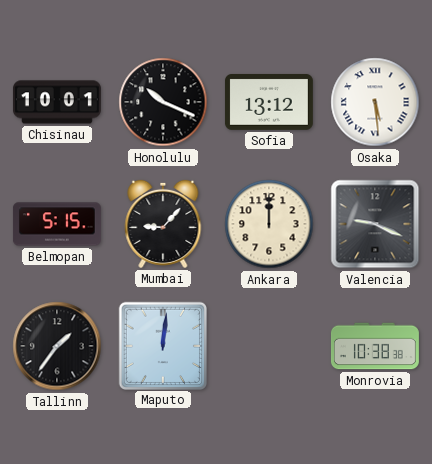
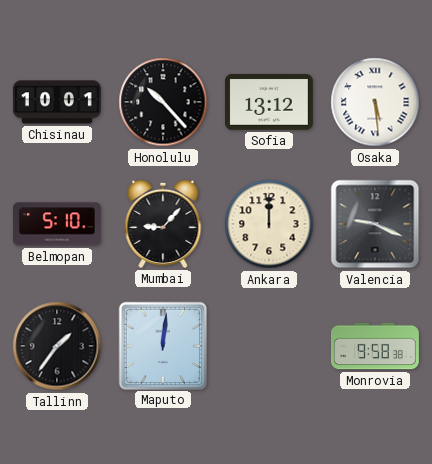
Honolulu: 10:19 -> 10:23 (163, 102)
Belmopan: 5:15 -> 5:10 (57, 224)
Monrovia: 10:38 -> 9:58 (375, 346)
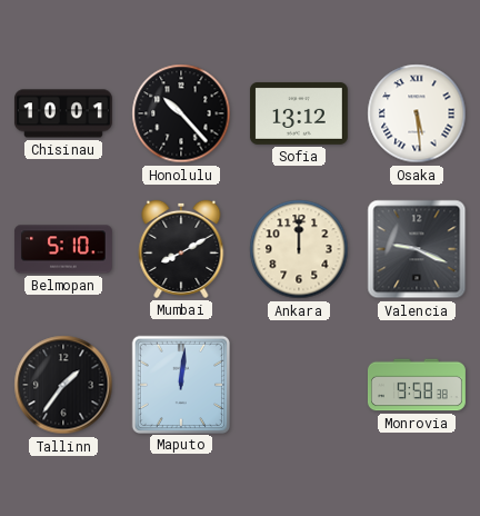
Mumbai: 9:07 -> 8:10 (181, 249)
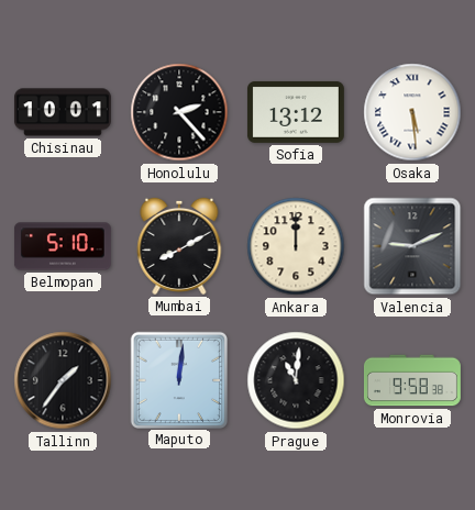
Honolulu: 10:23 -> 2:23 (179, 112)
Valencia: 9:19 -> 9:11 (412, 246)
Prague: none -> 11:01 (296, 380)
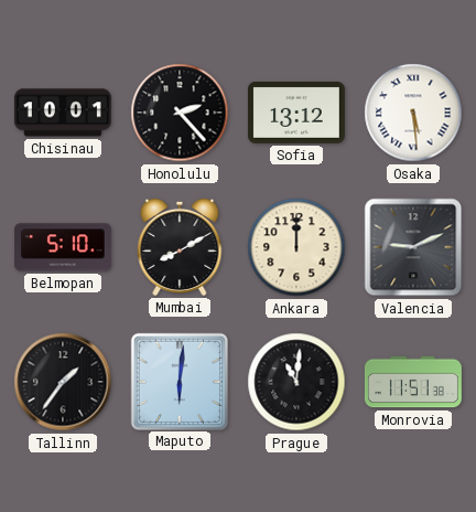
Maputo: 12:01 -> 6:01 (178, 381)
Monrovia: 9:58 -> 11:51 (413, 382)
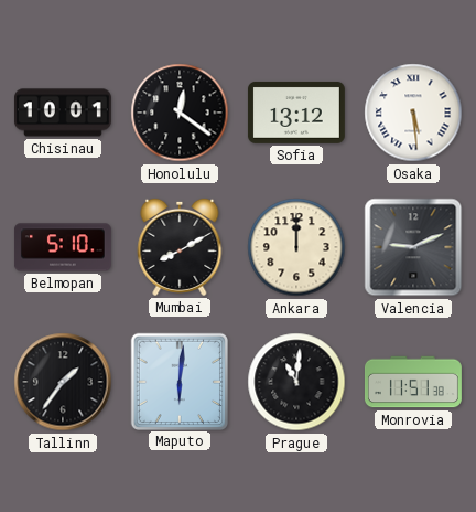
Honolulu: 2:23 -> 12:21 (180, 113)
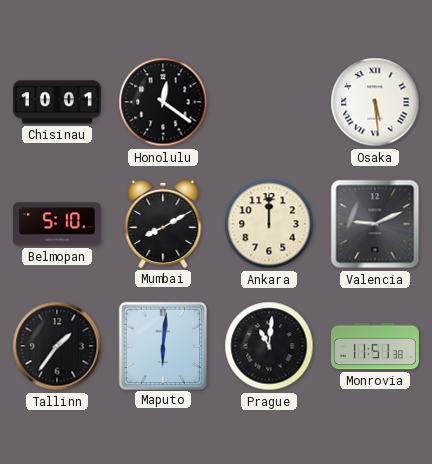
Sofia: 13:12 -> none (296, 113)
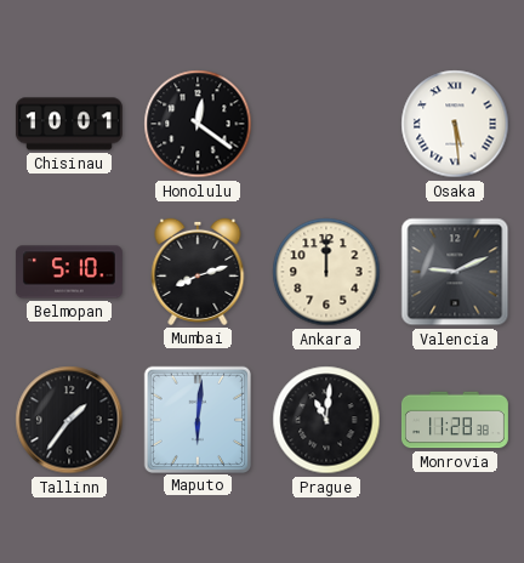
Mumbai: 8:10 -> 8:12 (198, 272)
Monrovia: 11:51 -> 11:28 (455, 420)
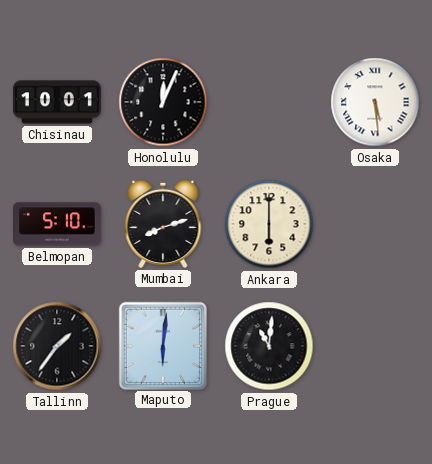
Honolulu: 12:21 -> 12:04 (163, 102)
Ankara: 12:00 -> 6:00 (269, 224)
Valencia: 9:11 -> none (455, 272)
Monrovia: 11:28 -> none (455, 420)
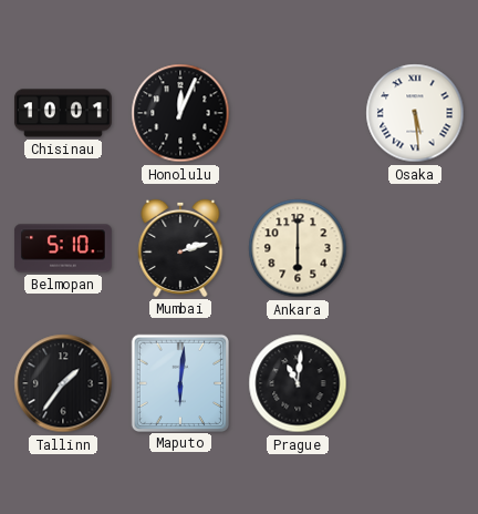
Mumbai: 8:12 -> 2:12 (180, 248)
